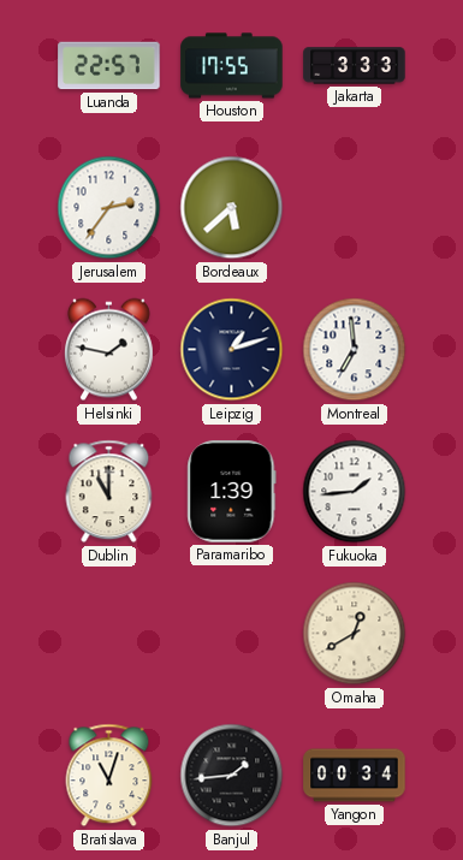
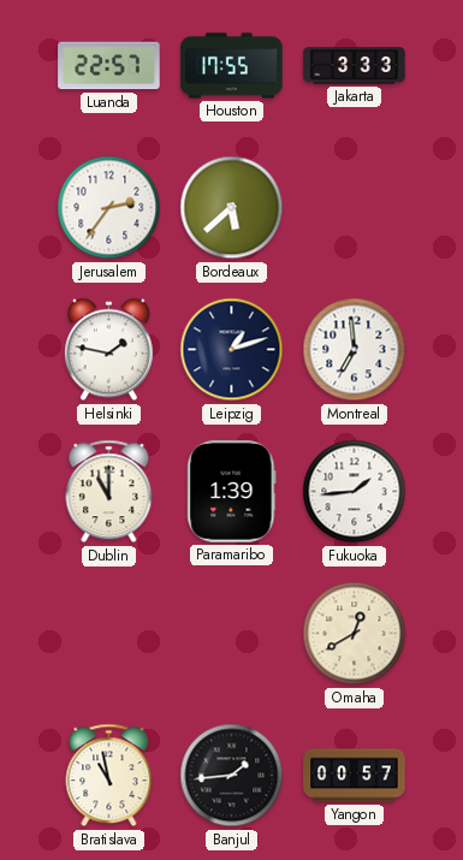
Bratislava: 11:03 -> 10:58 (109, 776)
Yangon: 00:34 -> 00:57 (355, 776)
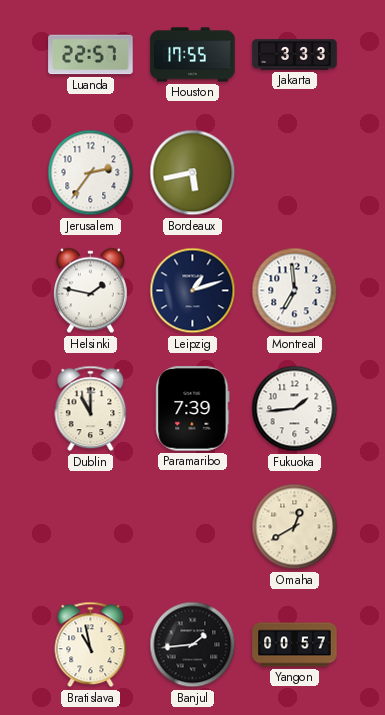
Bordeaux: 5:38 -> 5:43 (193, 173)
Paramaribo: 1:39 -> 7:39 (193, 409)
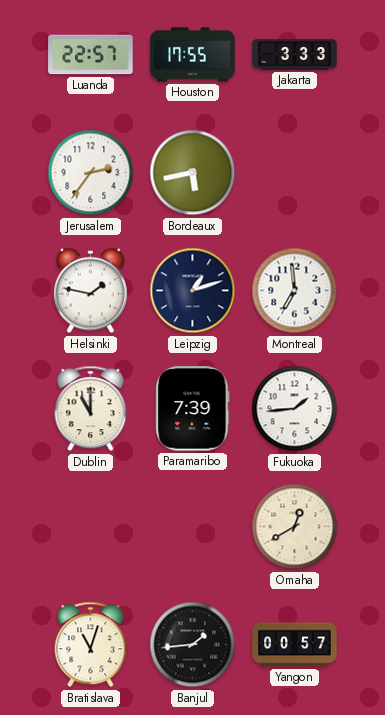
Bratislava: 10:58 -> 11:03 (91, 645)
